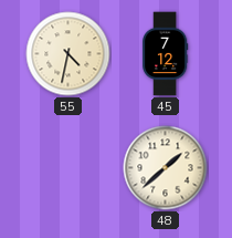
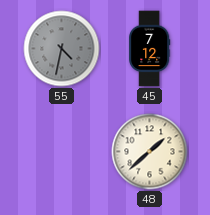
55 dial: cream -> grey (62, 49)
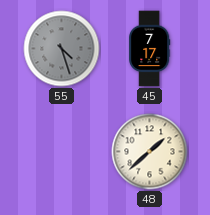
55: 4:32 -> 4:27 (62, 49)
45: 7:12 -> 7:17 (149, 49)
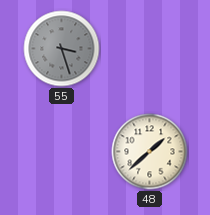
55: 4:27 -> 3:27 (62, 49)
45: 7:17 -> none (149, 49)
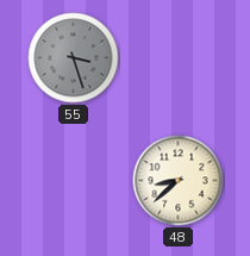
48: 1:38 -> 8:38 (179, 181)
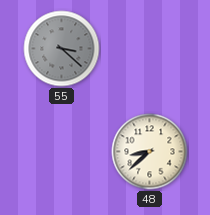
55: 3:27 -> 3:22 (62, 49)
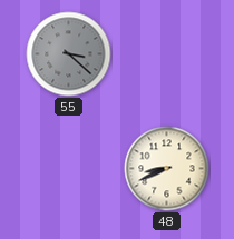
48: 8:38 -> 8:41 (167, 169)
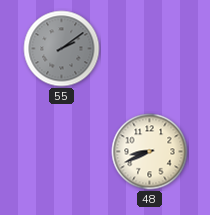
55: 3:22 -> 2:09 (62, 49)
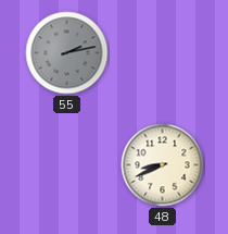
55: 2:09 -> 2:13 (67, 53)
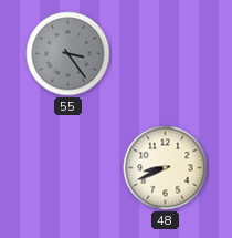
55: 2:13 -> 3:24 (68, 54)
